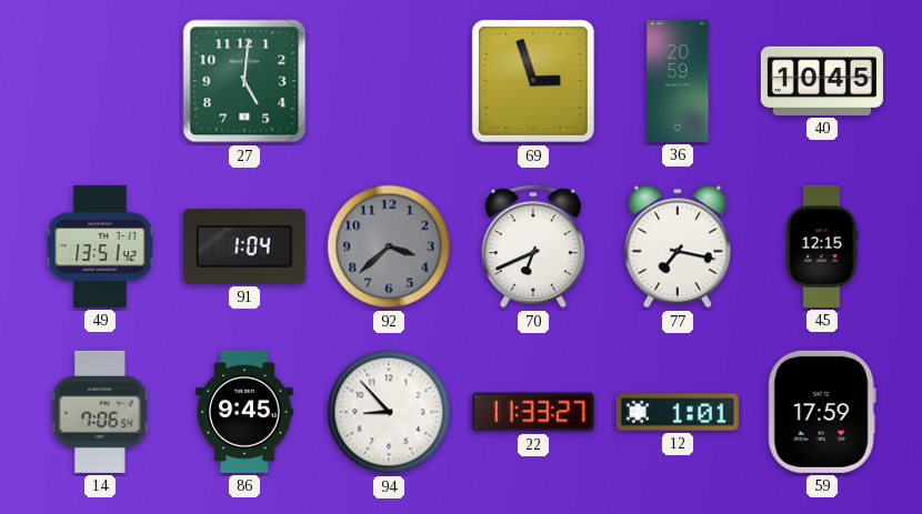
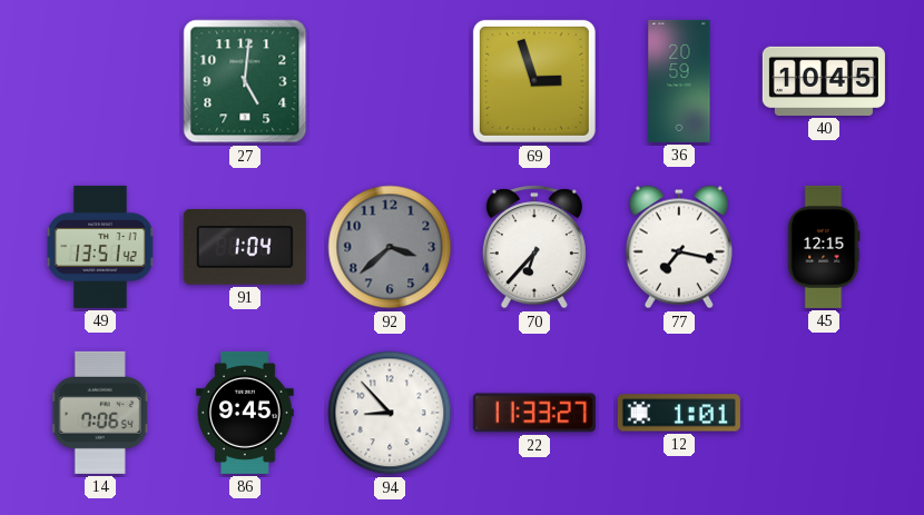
70: 6:41 -> 6:37 (534, 247)
59: 17:59 -> none (822, 412)
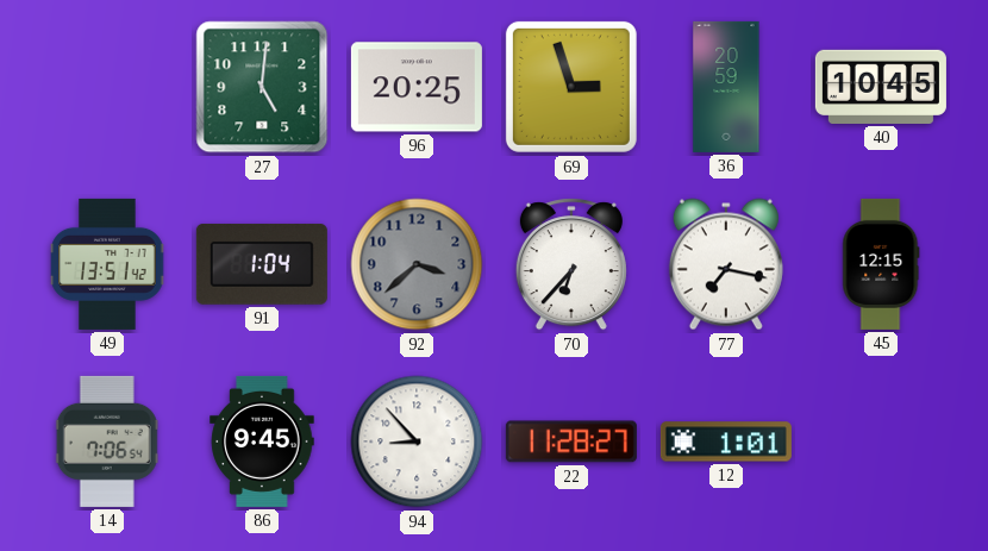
96: none -> 20:25 (417, 87)
22: 11:33 -> 11:28 (571, 442)
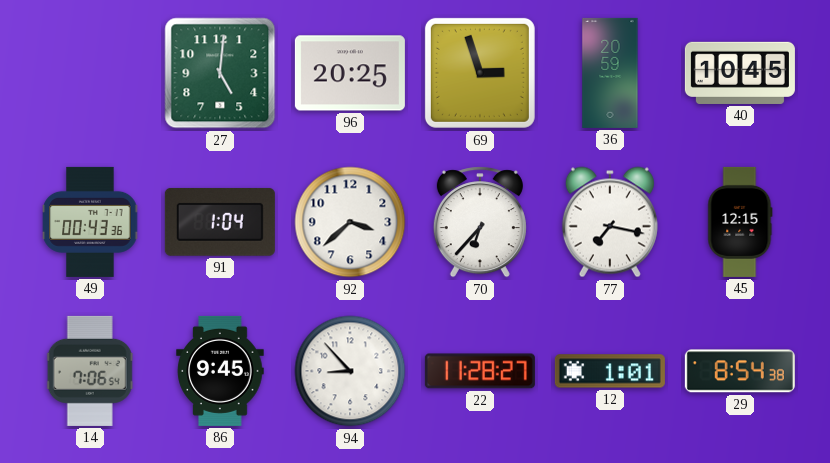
49: 13:51 -> 00:43 (90, 222)
92 dial: grey -> white (350, 222)
29: none -> 8:54 (740, 371)
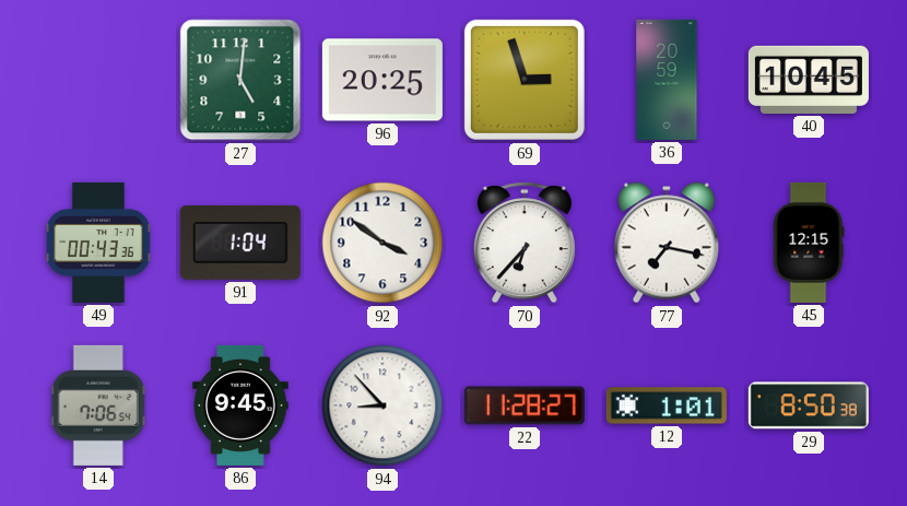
92: 3:38 -> 3:51 (382, 243)
29: 8:54 -> 8:50 (809, 405)
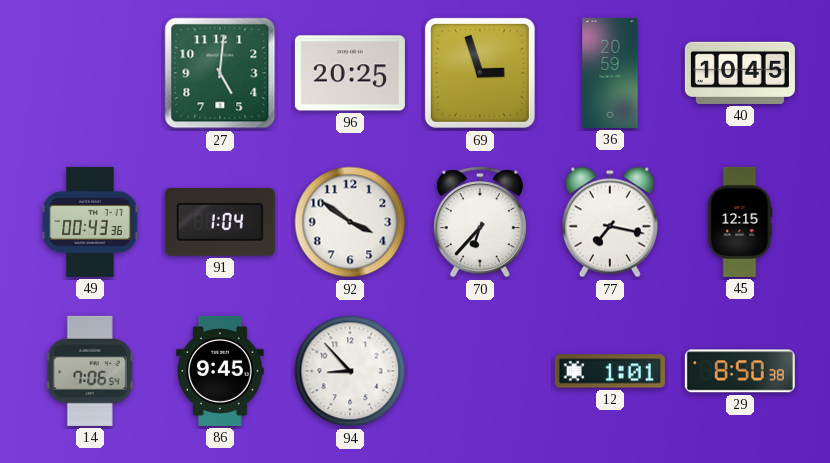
22: 11:28 -> none (525, 405)
